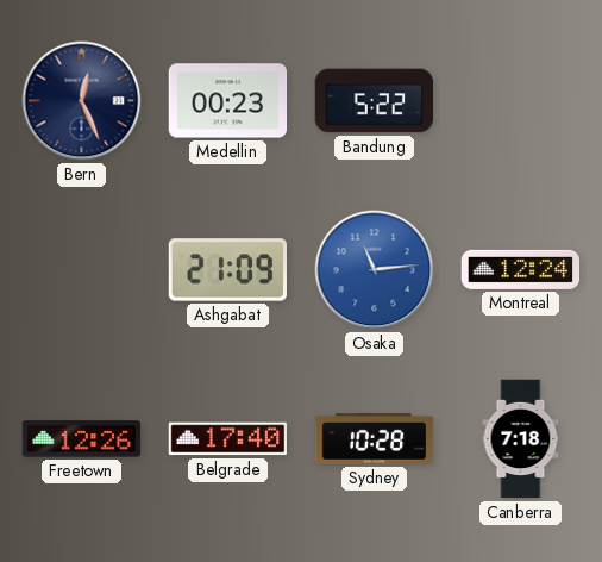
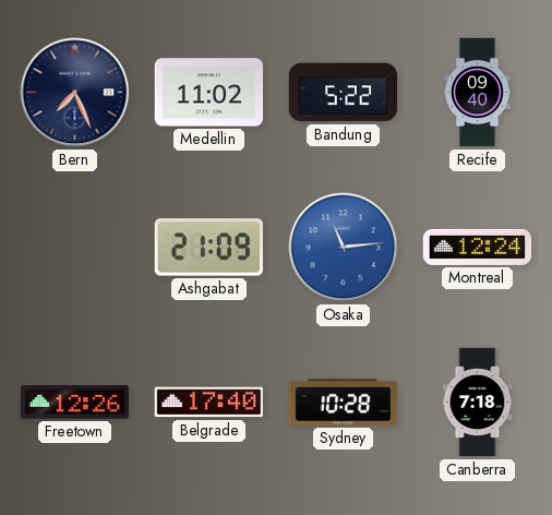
Bern: 12:26 -> 7:26 (75, 93)
Medellin: 00:23 -> 11:02 (209, 93)
Recife: none -> 09:40 (478, 93)
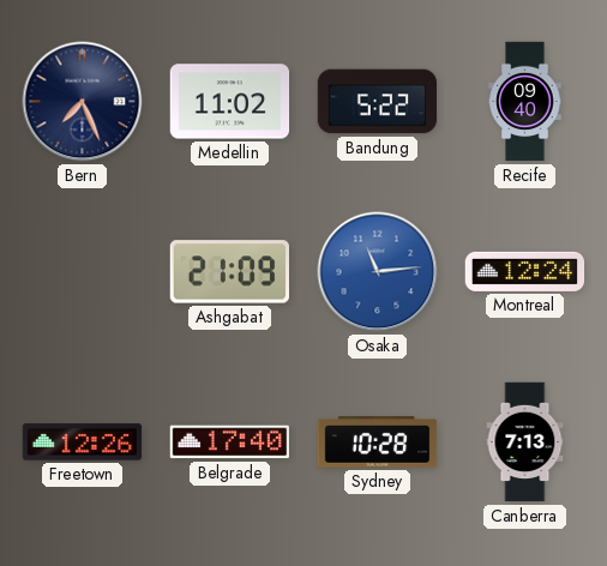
Canberra: 7:18 -> 7:13 (525, 442)
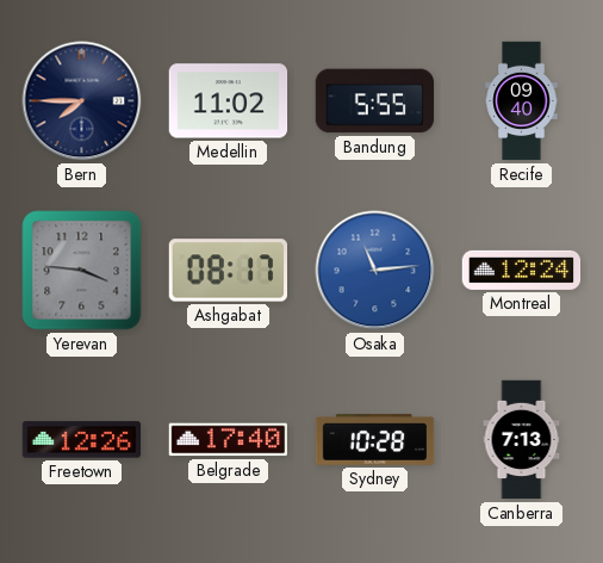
Bern: 7:26 -> 7:45 (82, 101)
Bandung: 5:22 -> 5:55 (375, 101)
Yerevan: none -> 3:46 (82, 271)
Ashgabat: 21:09 -> 08:17 (228, 271)
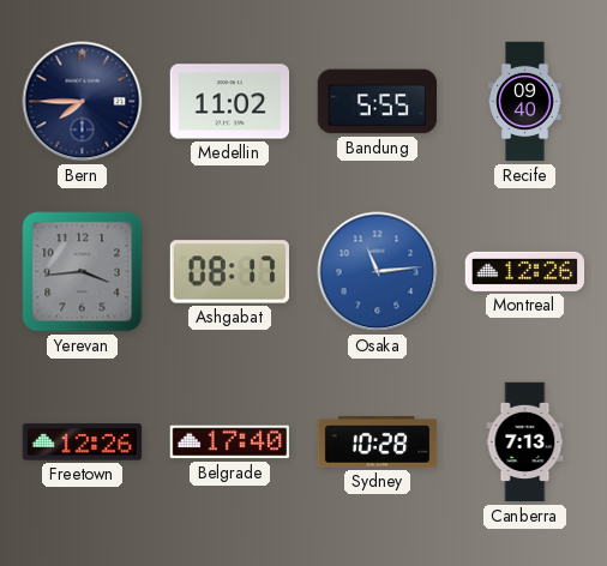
Yerevan: 3:46 -> 3:44 (83, 272)
Montreal: 12:24 -> 12:26 (525, 271)
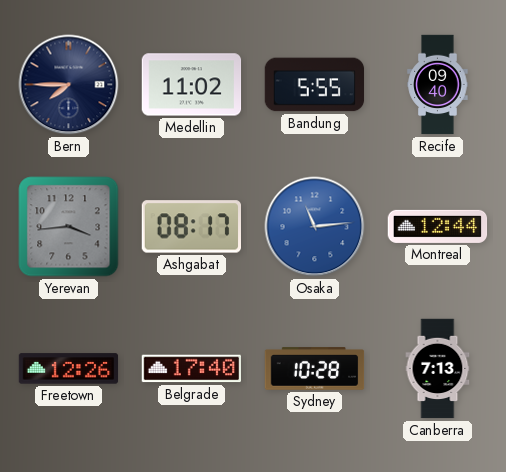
Montreal: 12:26 -> 12:44 (438, 226)
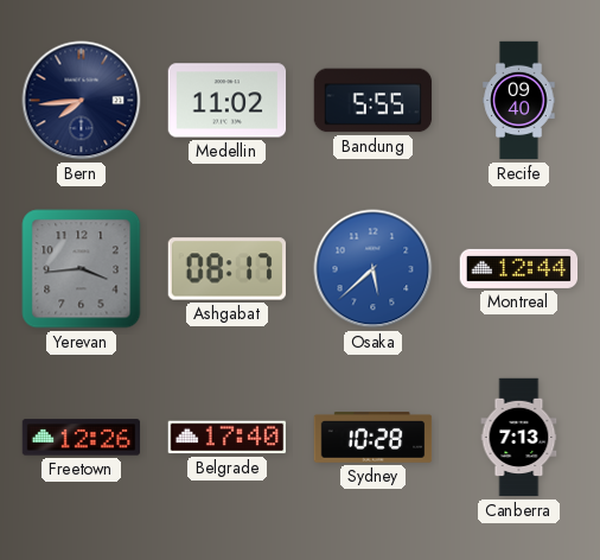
Bern: 7:45 -> 7:44 (82, 101)
Osaka: 11:14 -> 5:38 (374, 269)
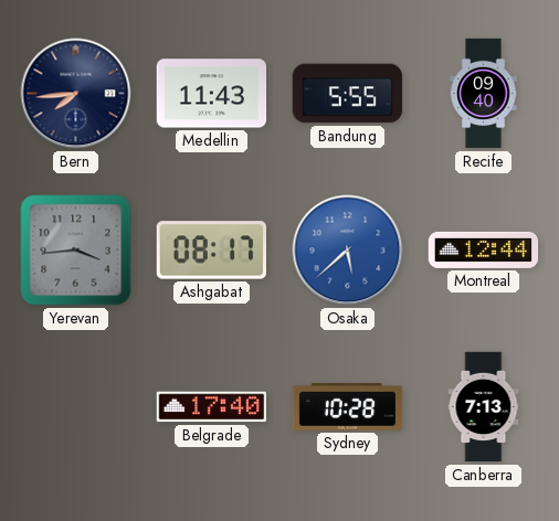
Medellin: 11:02 -> 11:43 (212, 94)
Freetown: 12:26 -> none (82, 438)
